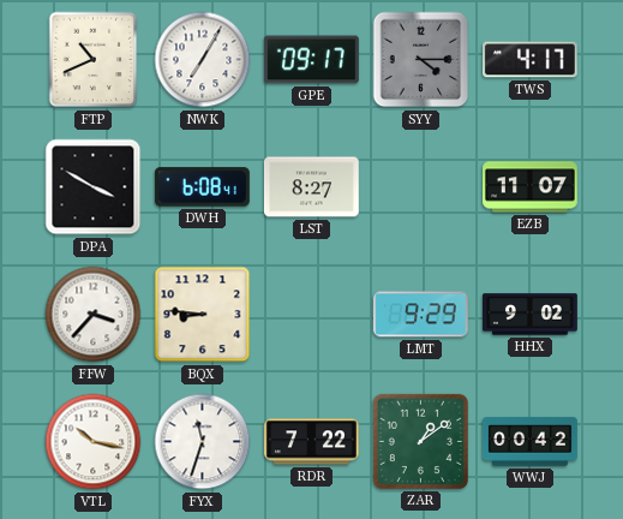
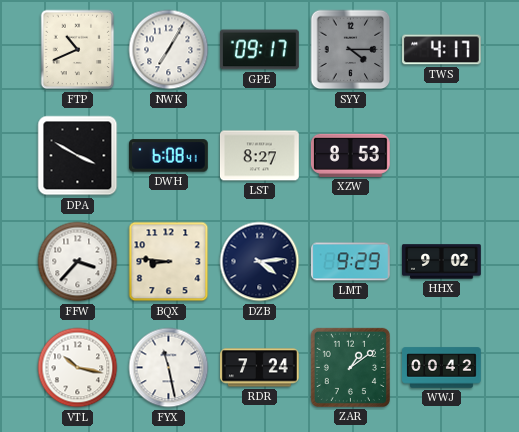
XZW: none -> 8:53 (350, 155)
EZB: 11:07 -> none (531, 187)
DZB: none -> 4:14 (260, 262)
FYX: 11:33 -> 11:28 (169, 368)
RDR: 7:22 -> 7:24 (259, 368)
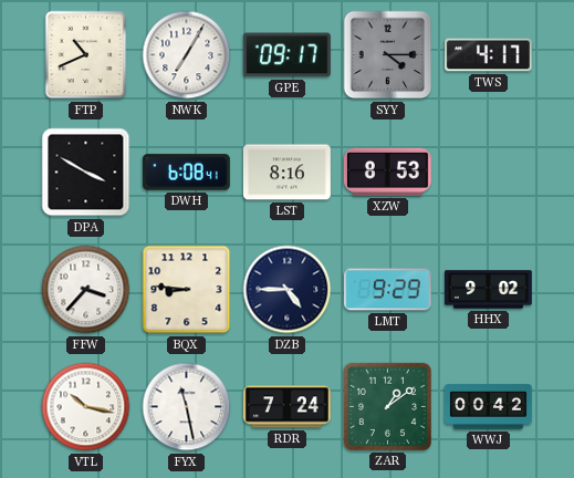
LST: 8:27 -> 8:16 (288, 173)
DZB: 4:14 -> 4:45 (288, 290)
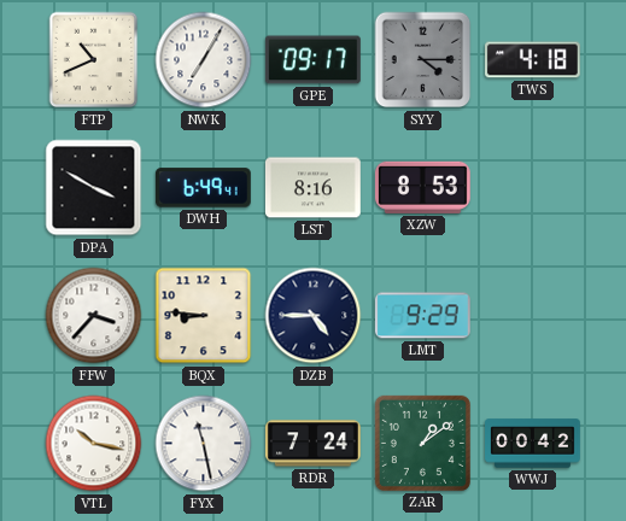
TWS: 4:17 -> 4:18 (533, 60)
DWH: 6:08 -> 6:49 (203, 188)
HHX: 9:02 -> none (489, 290)
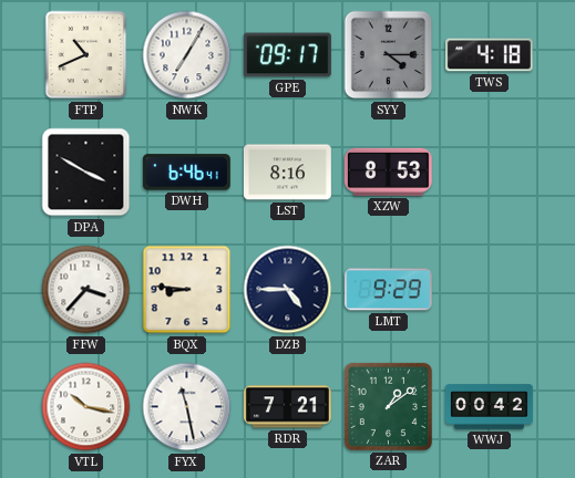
DWH: 6:49 -> 6:46 (186, 173)
RDR: 7:24 -> 7:21 (287, 407)
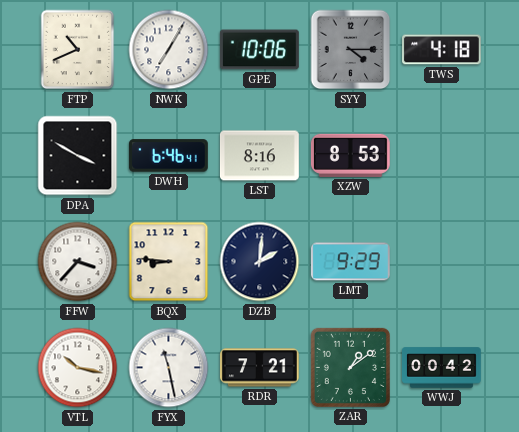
GPE: 09:17 -> 10:06 (259, 50)
DZB: 4:45 -> 2:01 (260, 262)
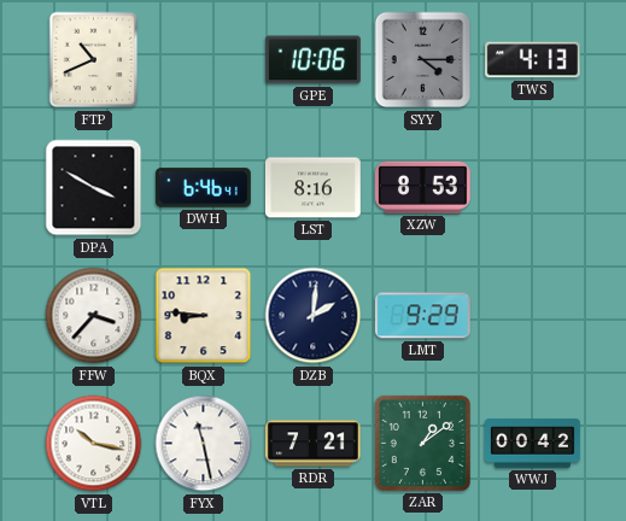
NWK: 7:05 -> none (169, 50)
TWS: 4:18 -> 4:13 (533, 60)
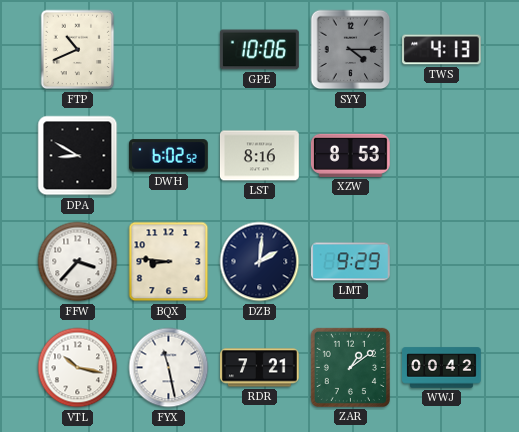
DPA: 3:50 -> 8:50 (78, 156)
DWH: 6:46 -> 6:02 (168, 156)
